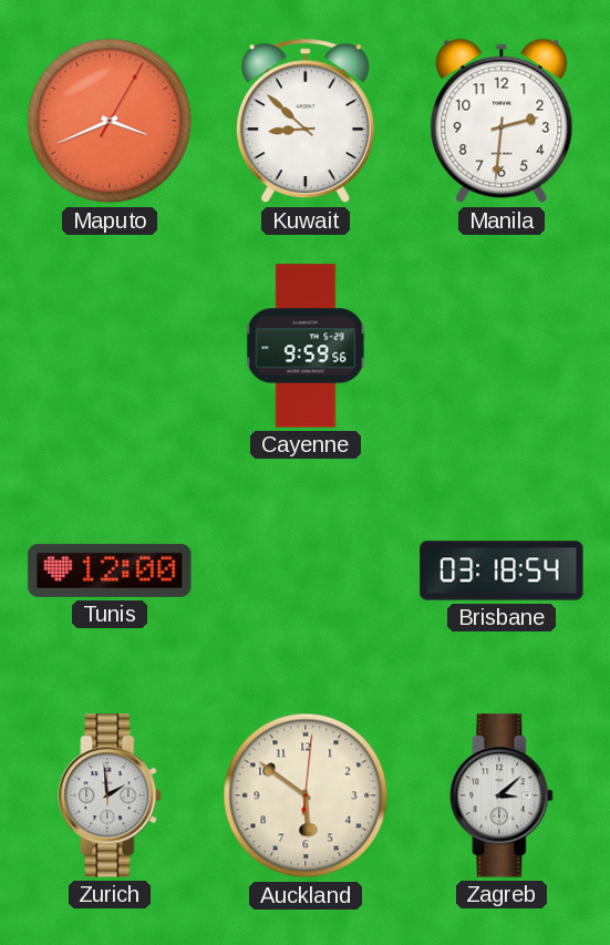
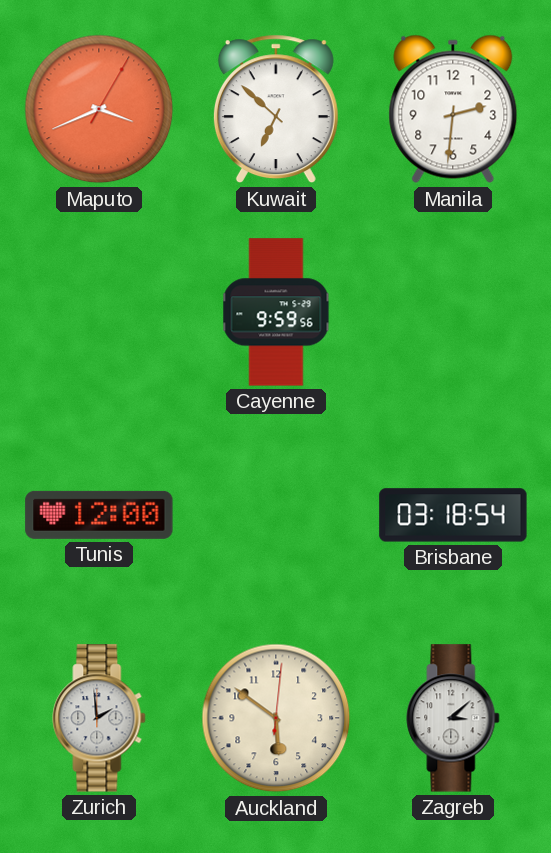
Kuwait: 8:52 -> 6:52 (276, 109)
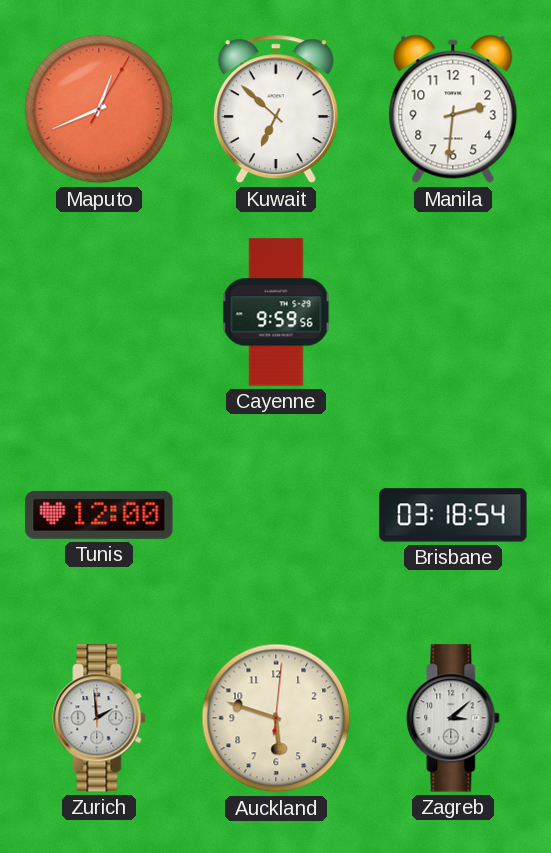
Maputo: 3:41 -> 12:41 (99, 109)
Auckland: 5:51 -> 5:48 (276, 718)
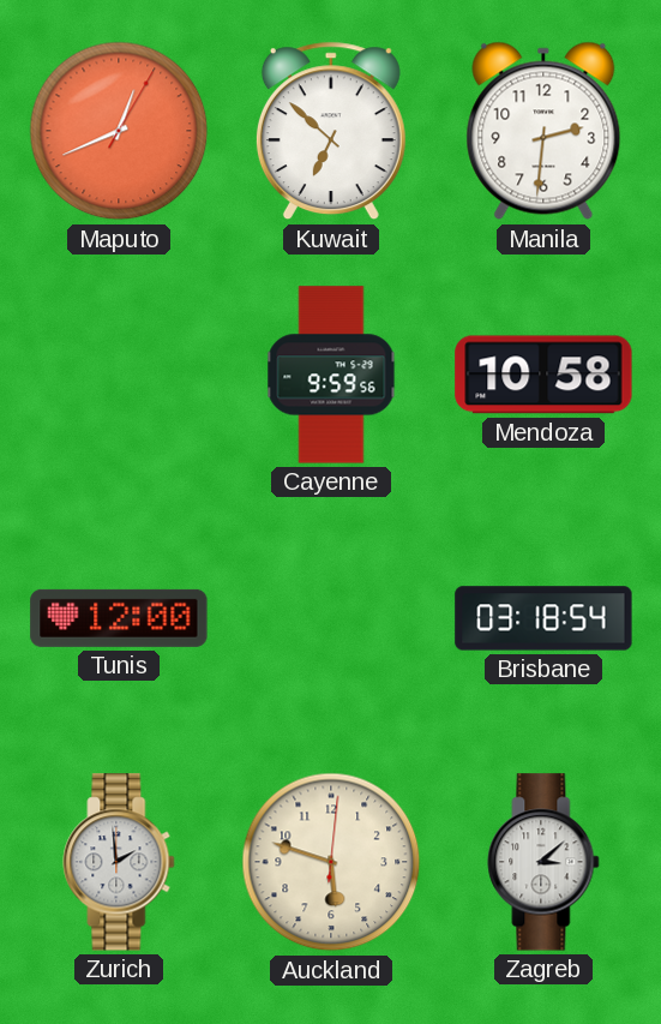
Mendoza: none -> 10:58 (543, 375)
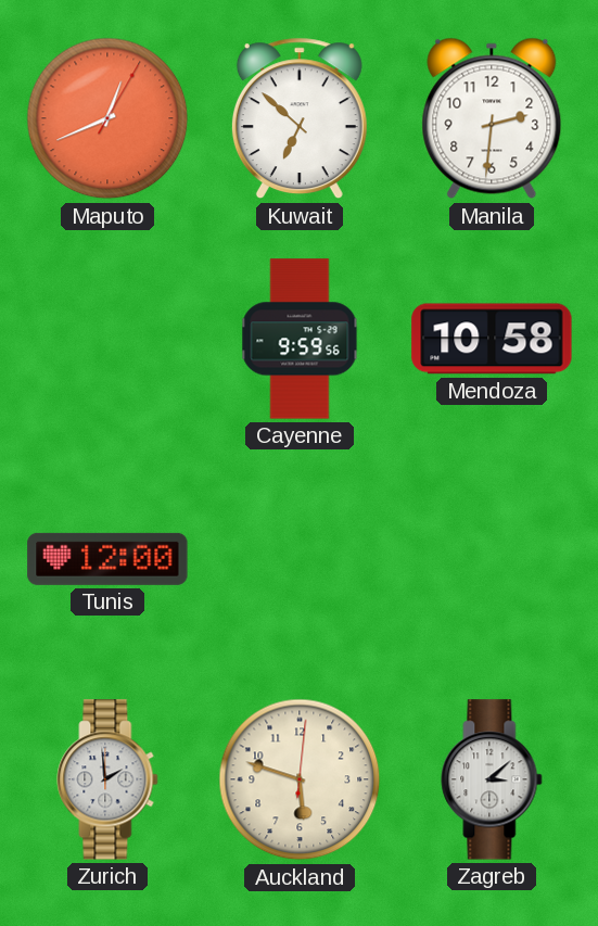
Brisbane: 03:18 -> none (543, 618)
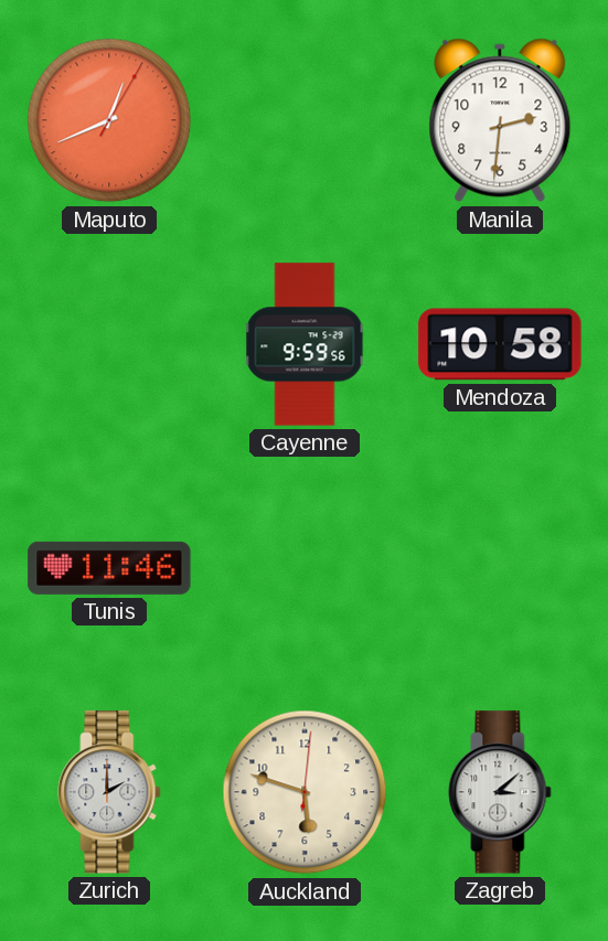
Kuwait: 6:52 -> none (300, 118)
Tunis: 12:00 -> 11:46 (109, 568)
Zurich: 1:59 -> 2:00 (109, 792)
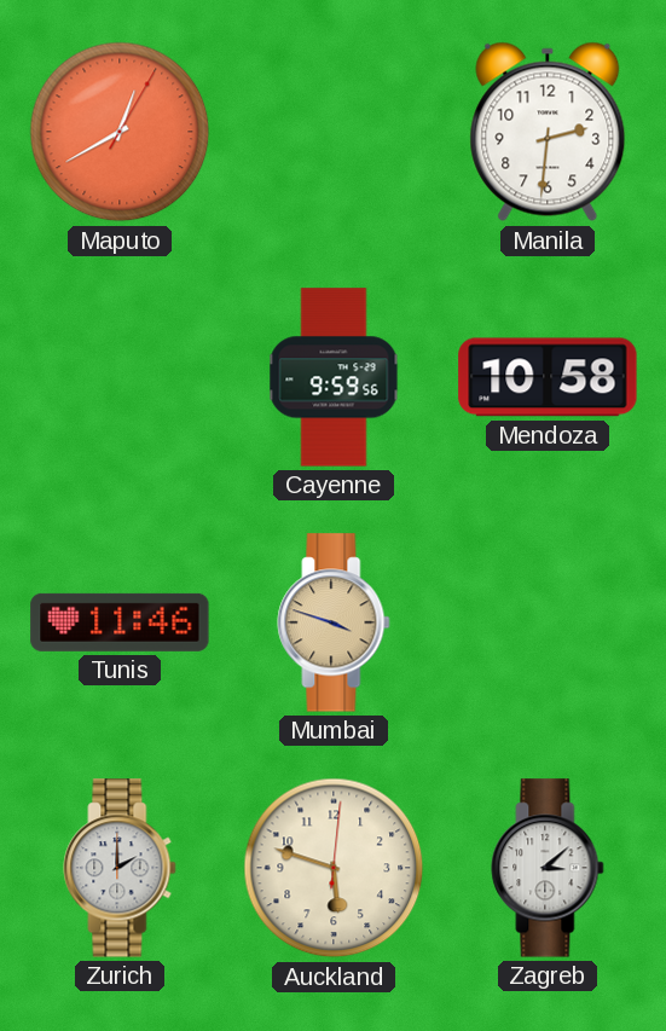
Maputo: 12:41 -> 12:40 (120, 132)
Mumbai: none -> 3:48 (334, 622)
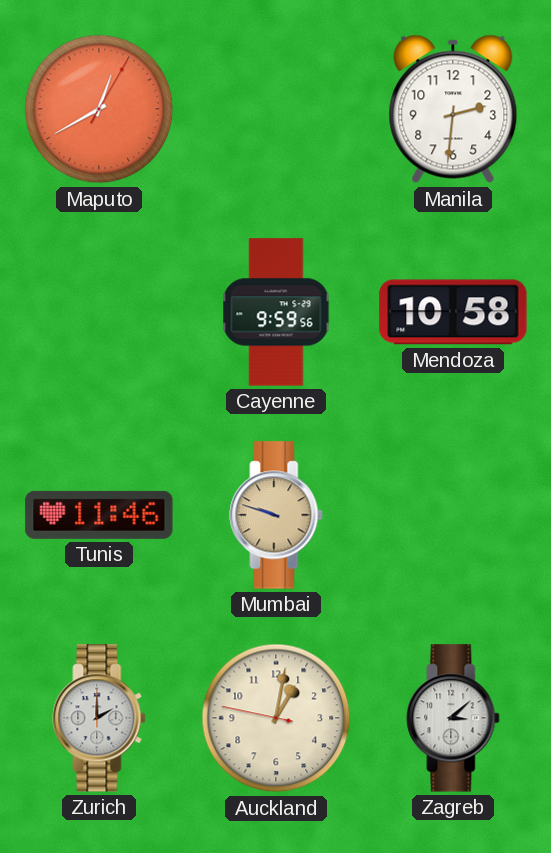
Mumbai: 3:48 -> 9:48 (276, 515)
Auckland: 5:48 -> 1:01 (276, 718)
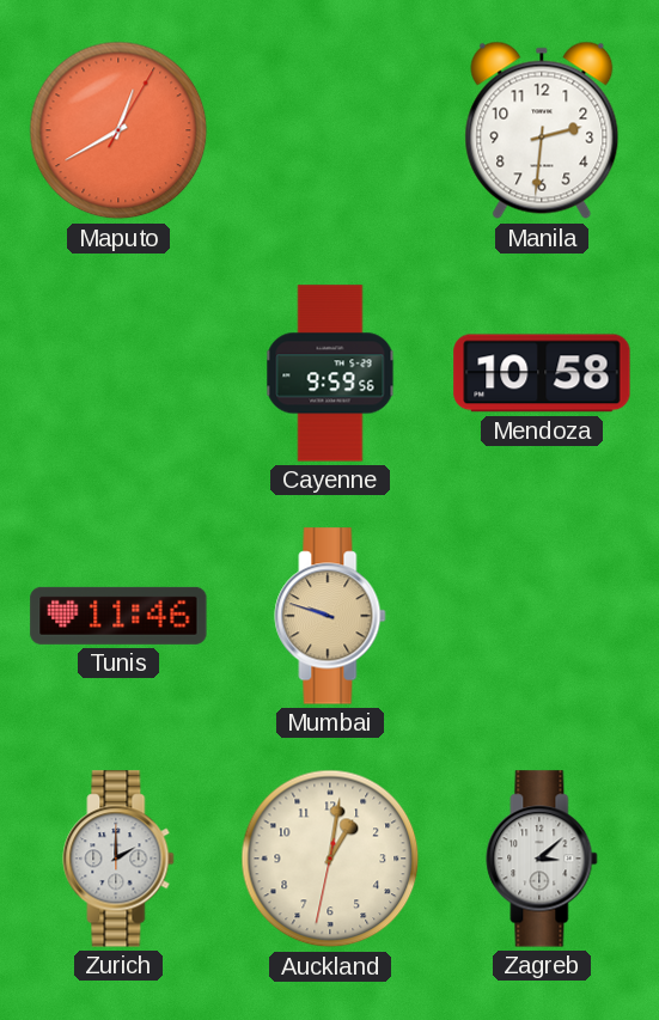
Auckland: 1:01:47 -> 1:01:32 (330, 859)
